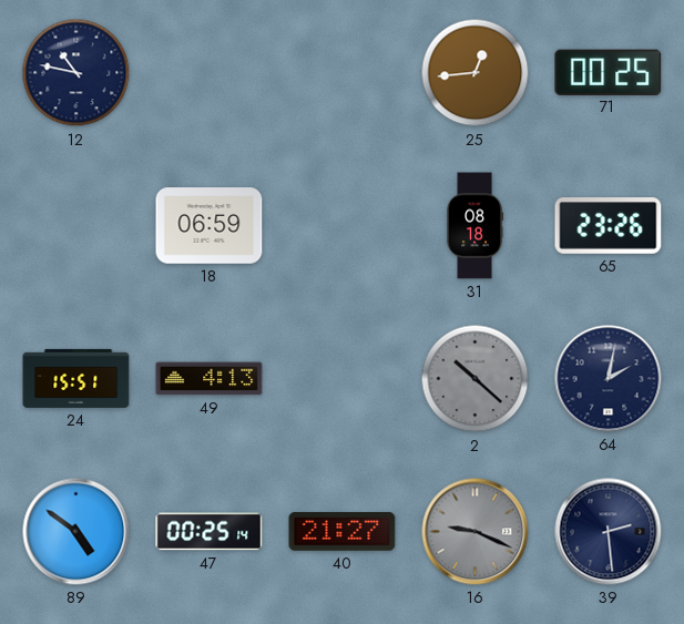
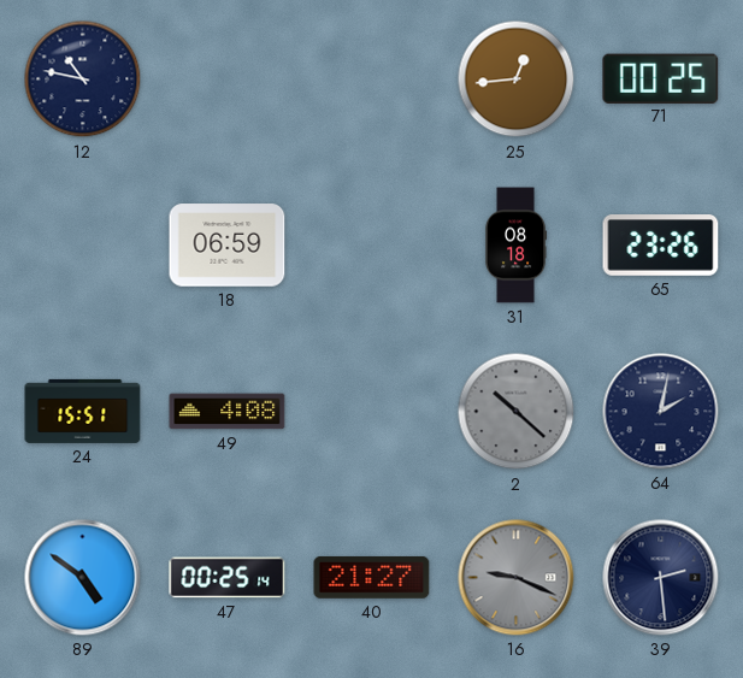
49: 4:13 -> 4:08 (228, 412)
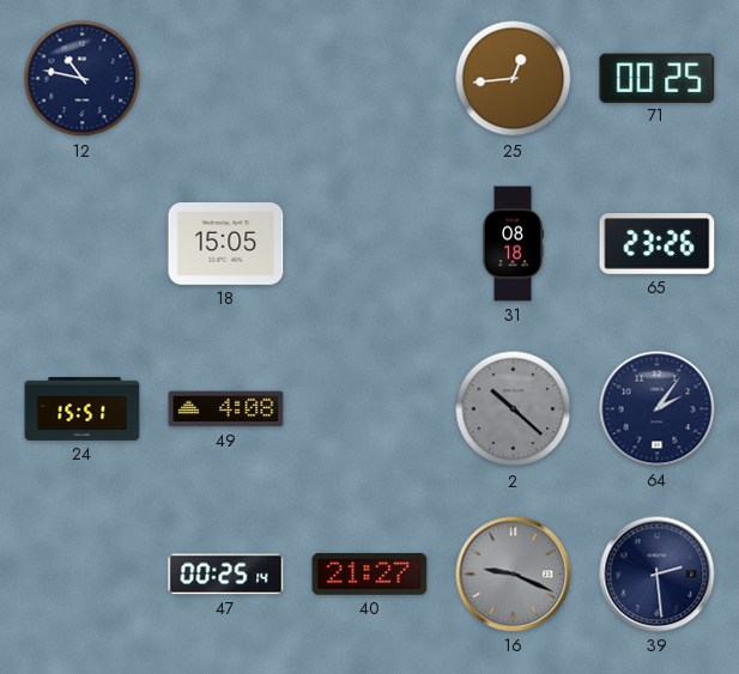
18: 06:59 -> 15:05 (226, 244)
64: 2:02 -> 2:06 (658, 409)
89: 4:51 -> none (83, 578)
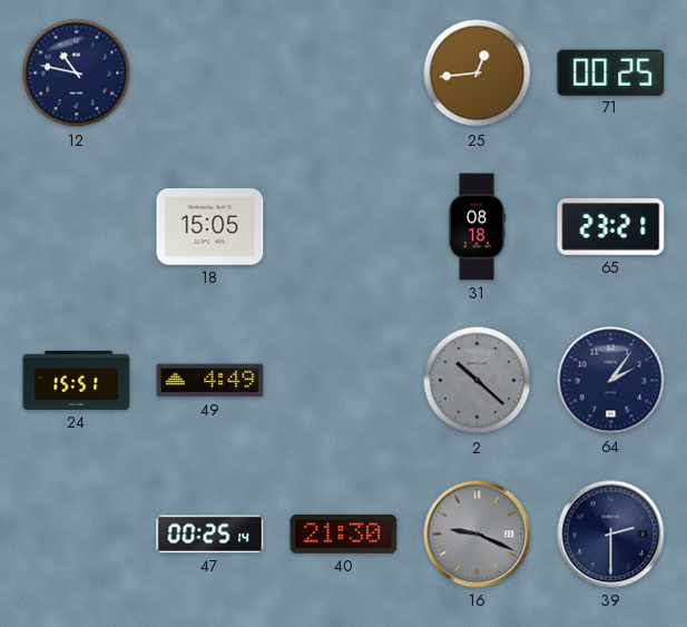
65: 23:26 -> 23:21 (611, 227)
49: 4:08 -> 4:49 (210, 381)
40: 21:27 -> 21:30 (344, 535)
39: 2:29 -> 2:30 (611, 535)
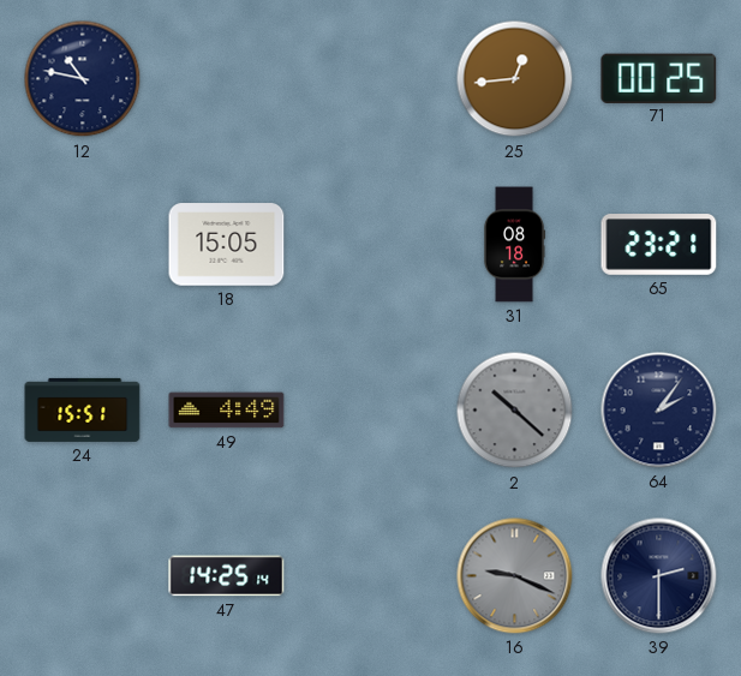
47: 00:25 -> 14:25 (227, 576)
40: 21:30 -> none (344, 535)
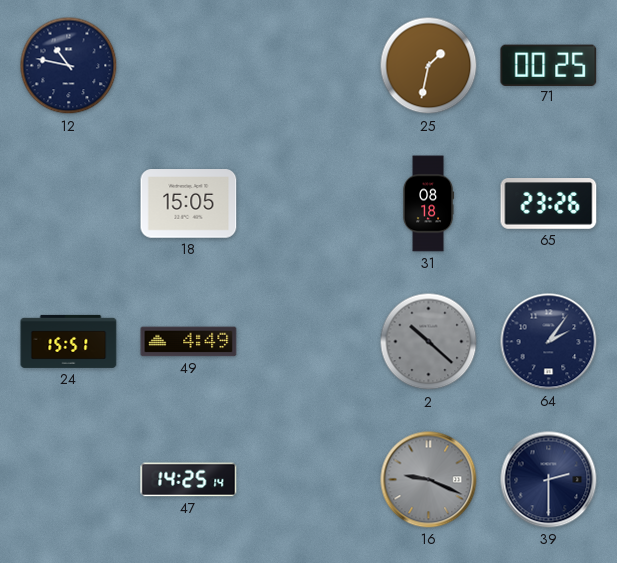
25: 12:44 -> 1:32 (429, 66)
65: 23:21 -> 23:26 (549, 204)
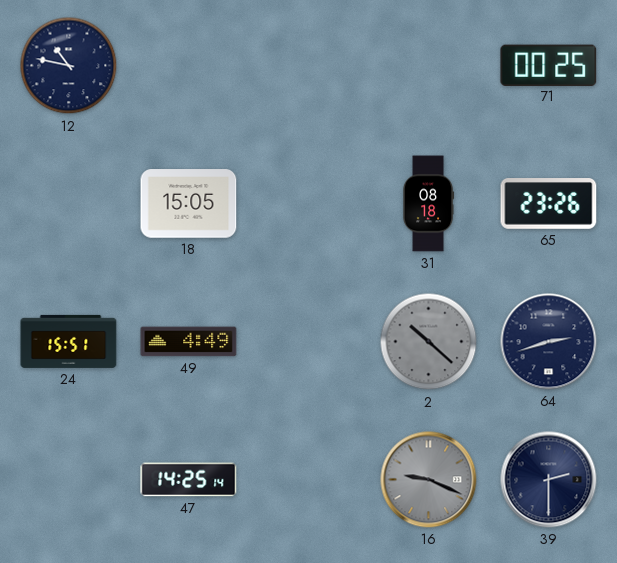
25: 1:32 -> none (429, 66)
64: 2:06 -> 2:42 (549, 342)
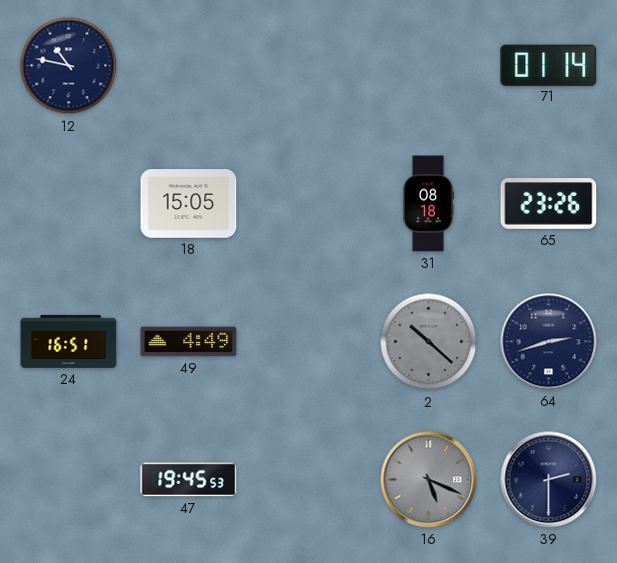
71: 00:25 -> 01:14 (549, 65)
24: 15:51 -> 16:51 (69, 341)
47: 14:25 -> 19:45 (189, 480)
16: 9:19 -> 5:19 (429, 480)
